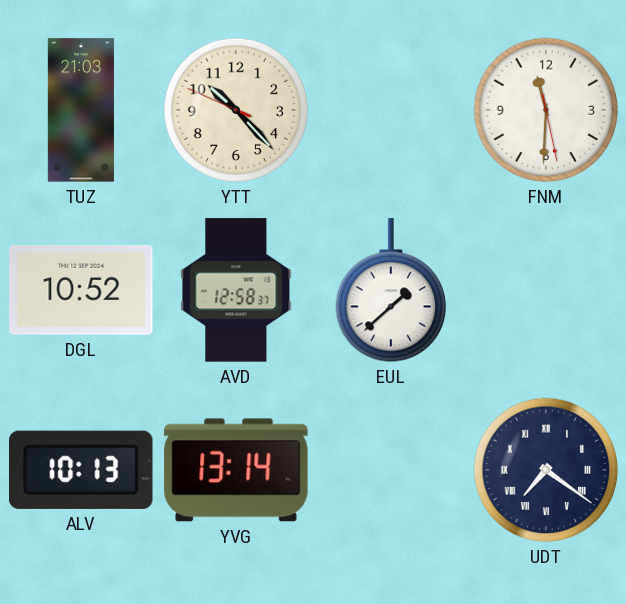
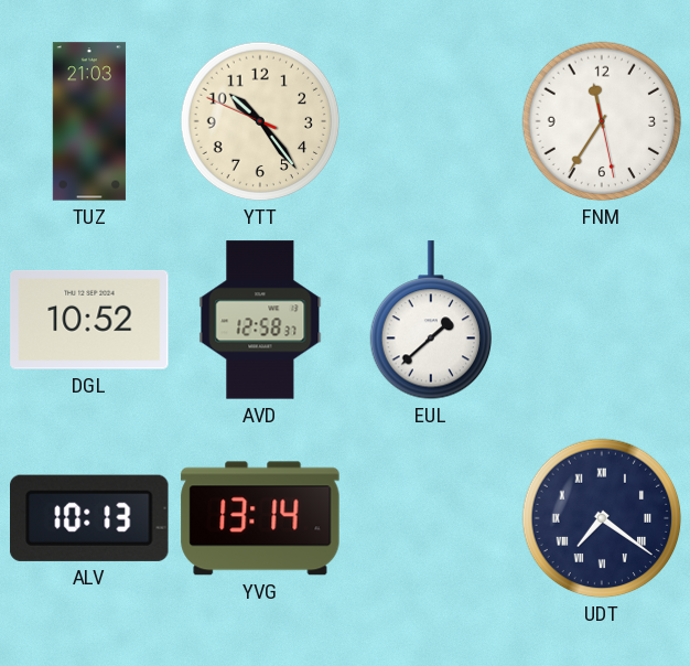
YTT: 10:22 -> 10:23 (260, 121)
FNM: 11:30 -> 11:35 (602, 121)
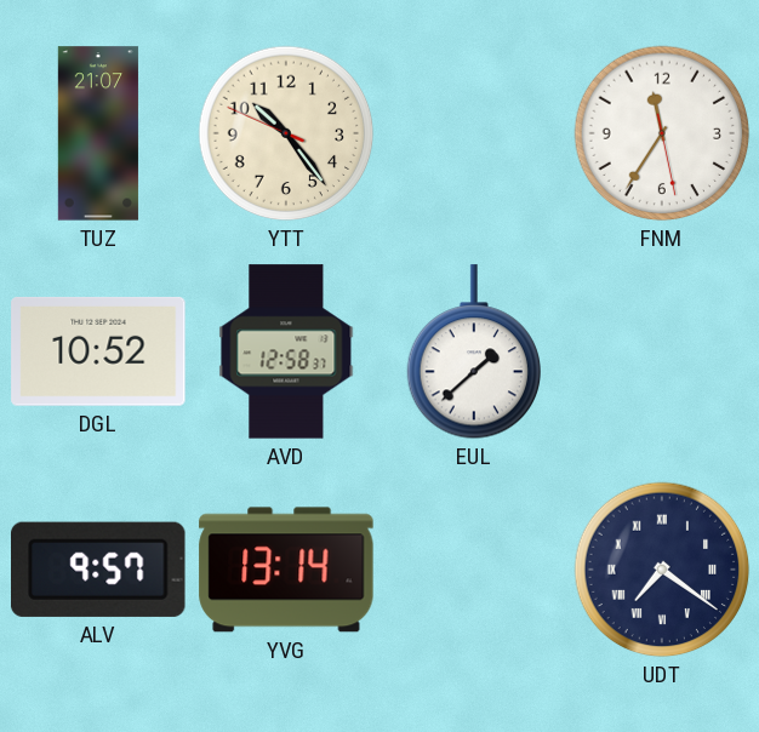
TUZ: 21:03 -> 21:07 (98, 133)
ALV: 10:13 -> 9:57 (99, 570)
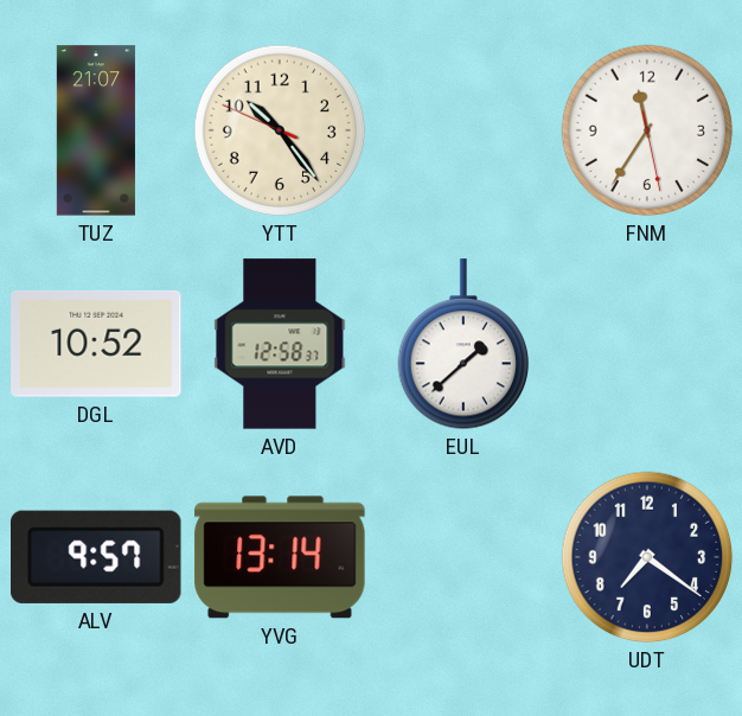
UDT numerals: Roman -> Arabic (647, 557)
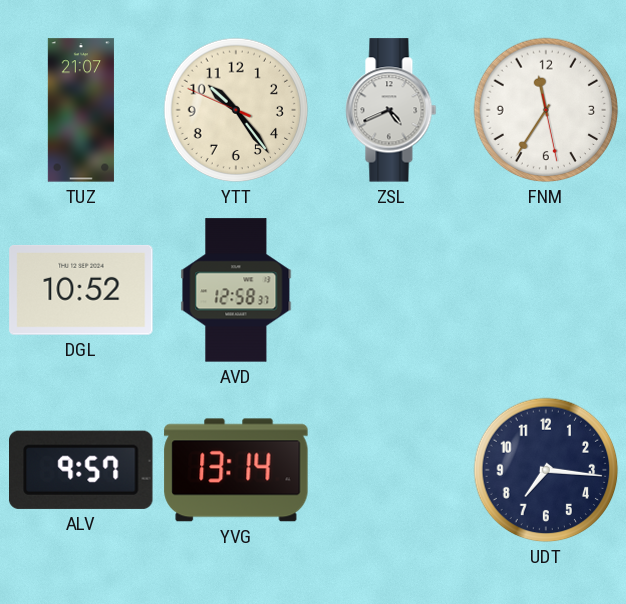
ZSL: none -> 4:41 (391, 110)
EUL: 1:38 -> none (462, 345)
UDT: 7:21 -> 7:16 (546, 470)
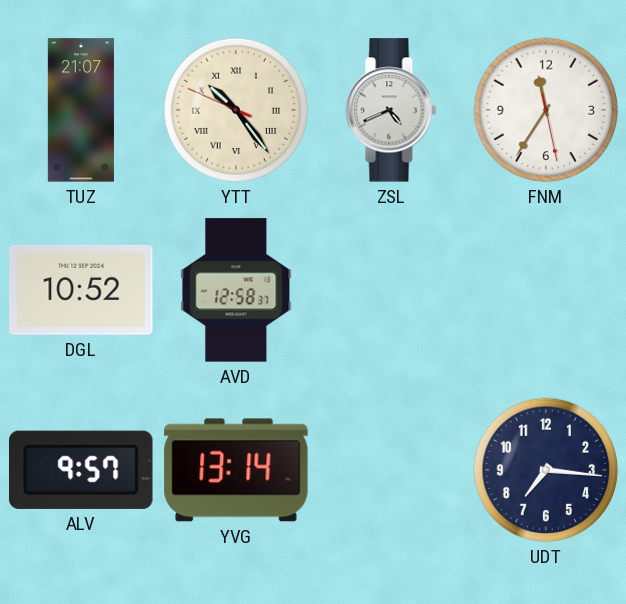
YTT numerals: Arabic -> Roman (236, 110)
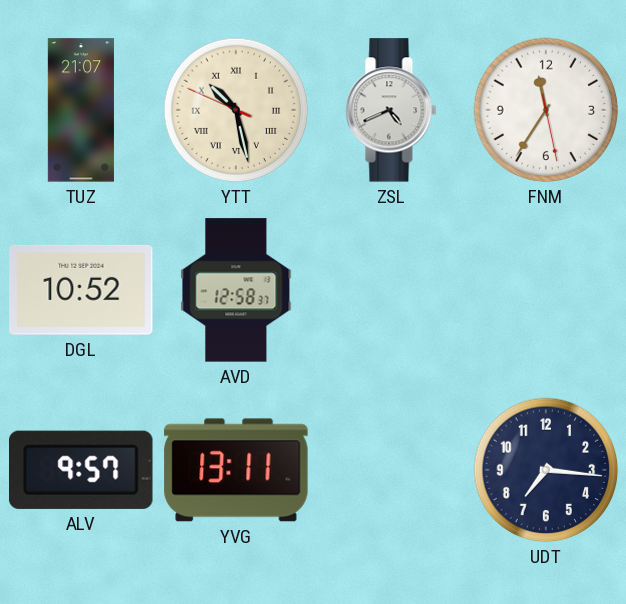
YTT: 10:23 -> 10:27 (236, 110)
YVG: 13:14 -> 13:11 (236, 470)
